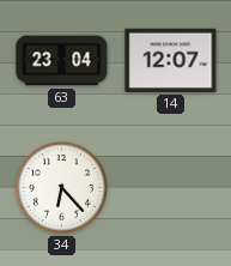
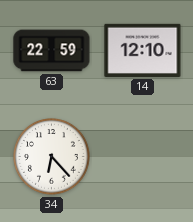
63: 23:04 -> 22:59 (52, 51)
14: 12:07 -> 12:10 (143, 50)
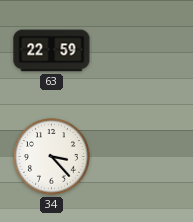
14: 12:10 -> none (143, 50)
34: 6:23 -> 3:23 (52, 157)
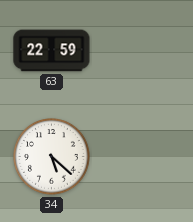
34: 3:23 -> 5:22 (52, 157)
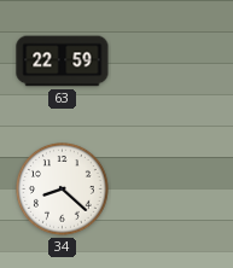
34: 5:22 -> 8:22 (63, 190)
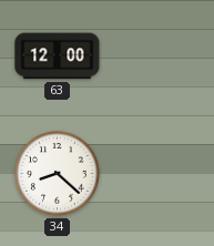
63: 22:59 -> 12:00 (58, 57)
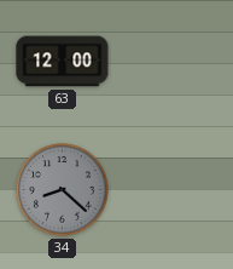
34 dial: white -> grey (63, 190)
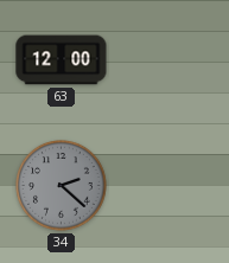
34: 8:22 -> 2:22 (62, 186)
